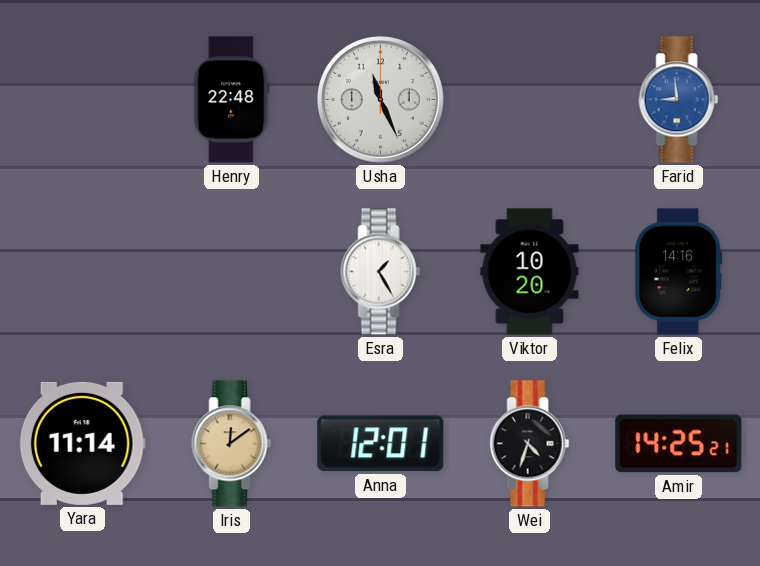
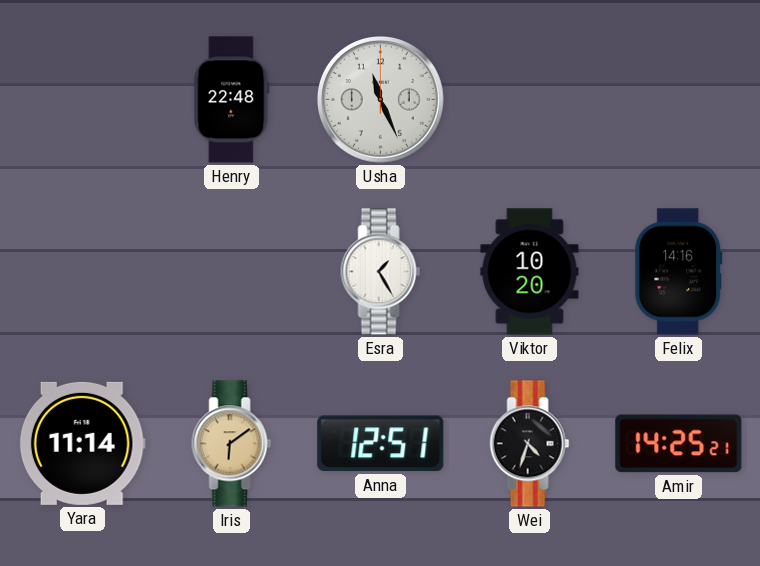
Farid: 8:59 -> none (679, 100)
Iris: 12:09 -> 6:09 (232, 444)
Anna: 12:01 -> 12:51 (381, 444)
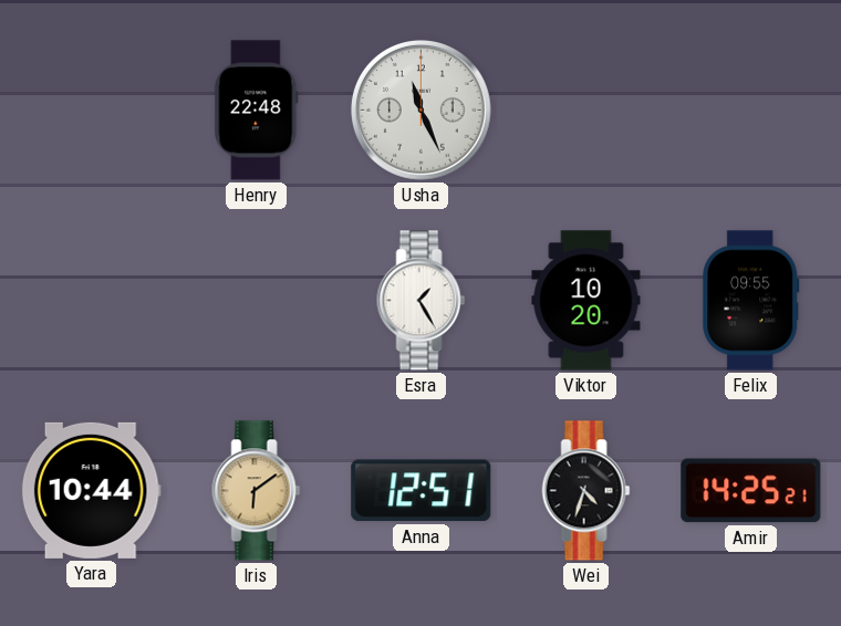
Felix: 14:16 -> 09:55 (751, 301)
Yara: 11:14 -> 10:44 (91, 490)
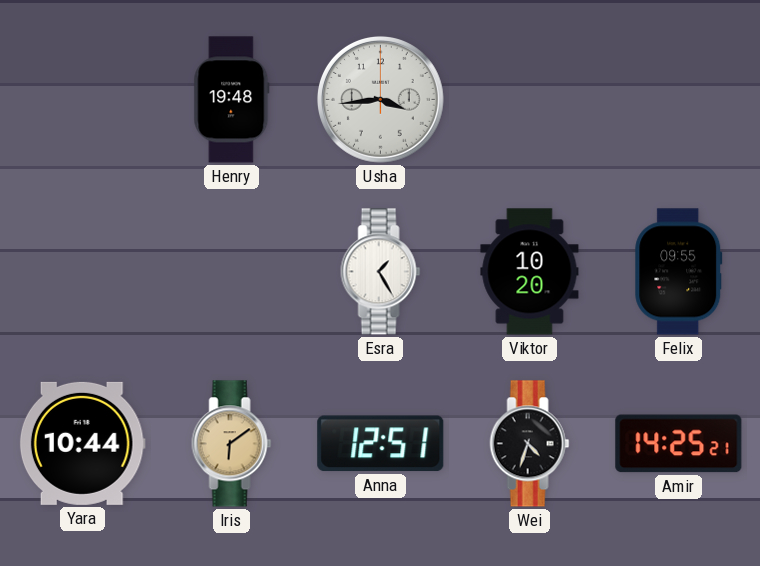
Henry: 22:48 -> 19:48 (232, 100)
Usha: 11:26 -> 3:44 (380, 99)
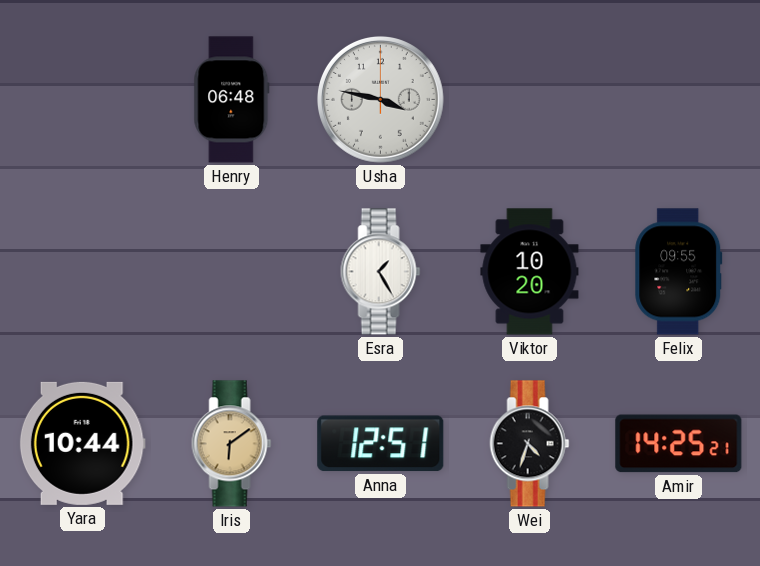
Henry: 19:48 -> 06:48 (232, 100)
Usha: 3:44 -> 3:47 (380, 99)
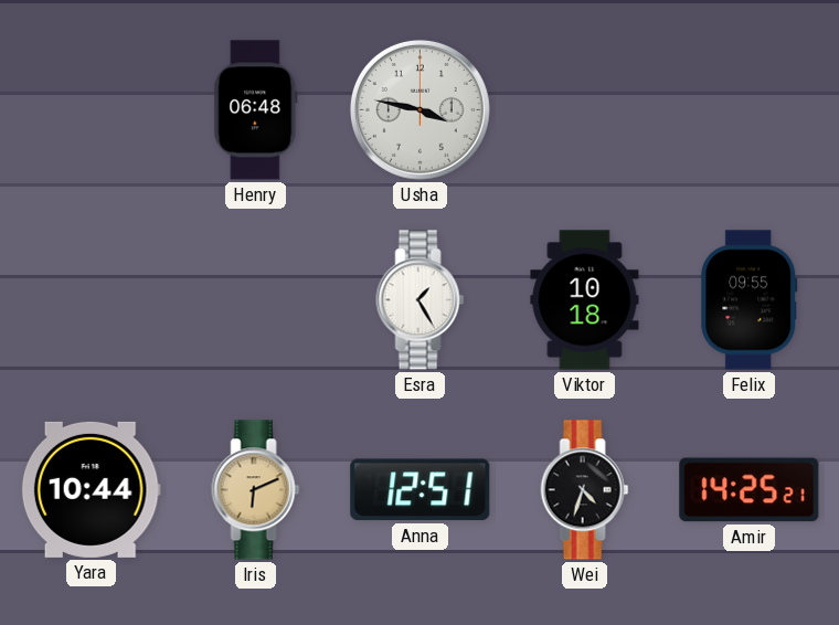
Viktor: 10:20 -> 10:18 (585, 300)
Iris: 6:09 -> 6:11 (256, 490)
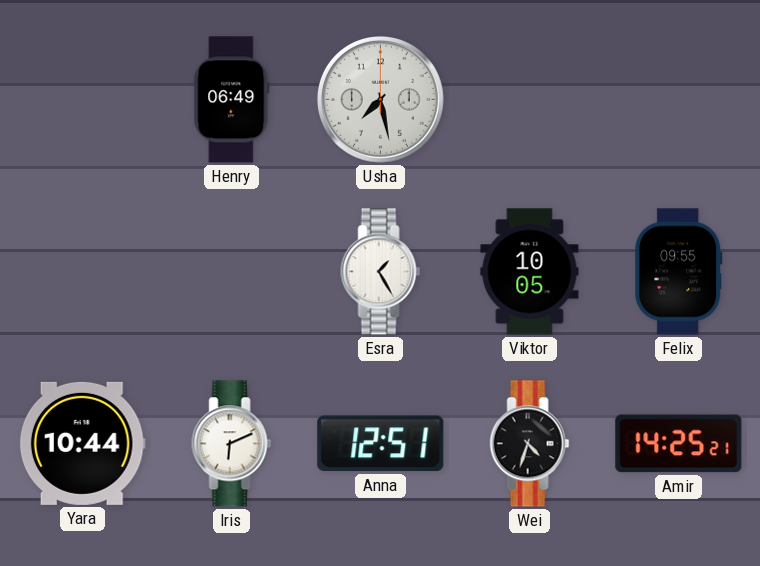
Henry: 06:48 -> 06:49 (232, 100)
Usha: 3:47 -> 7:28 (380, 99)
Viktor: 10:18 -> 10:05 (530, 272)
Iris dial: champagne -> white (232, 444)
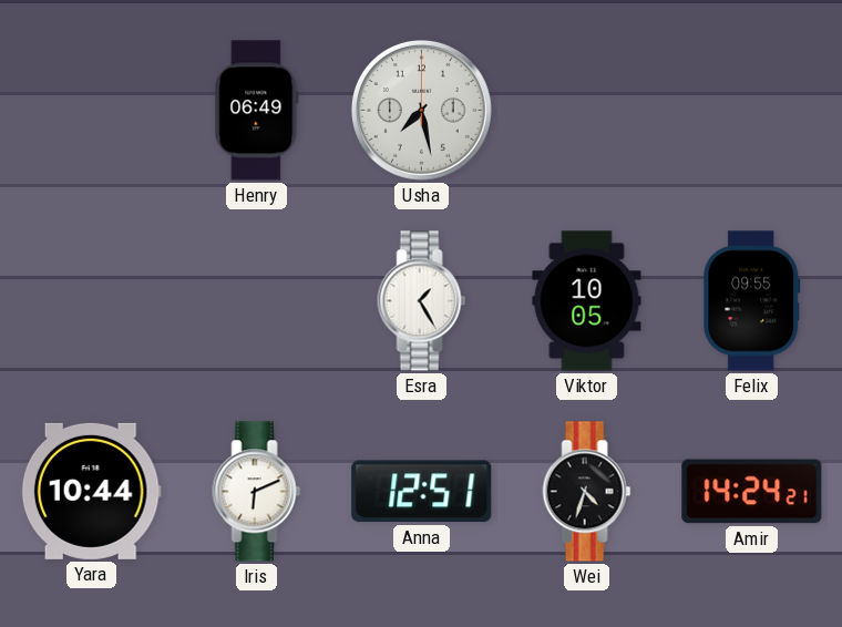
Amir: 14:25 -> 14:24 (752, 492)
